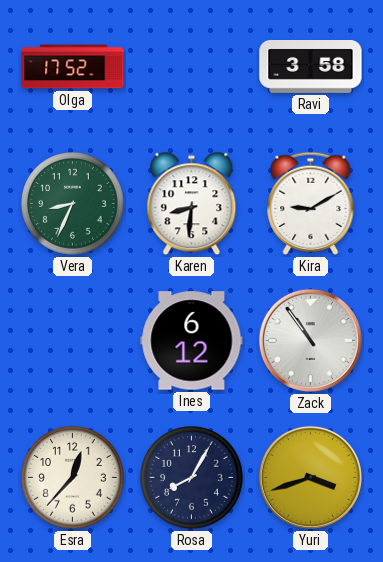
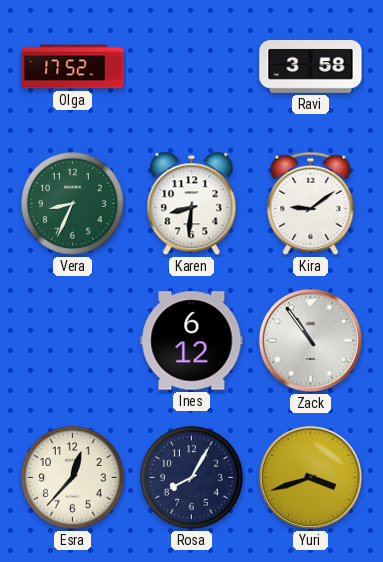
Kira: 9:10 -> 9:09 (311, 203)
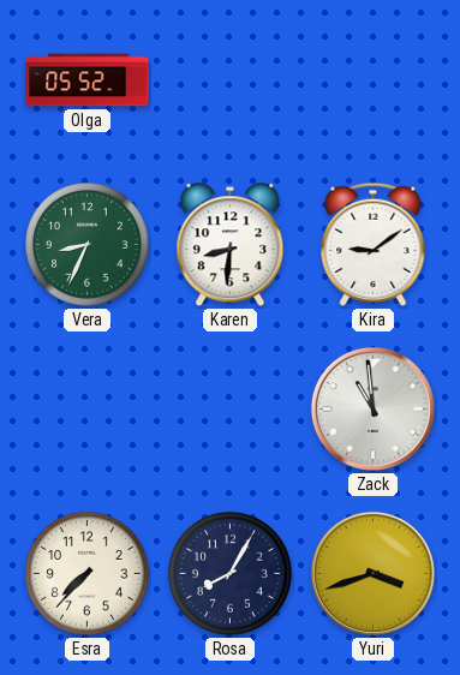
Olga: 17:52 -> 05:52 (88, 80)
Ravi: 3:58 -> none (311, 67)
Ines: 6:12 -> none (192, 341)
Zack: 10:54 -> 10:59 (372, 408)
Esra: 12:37 -> 7:37 (88, 574)
